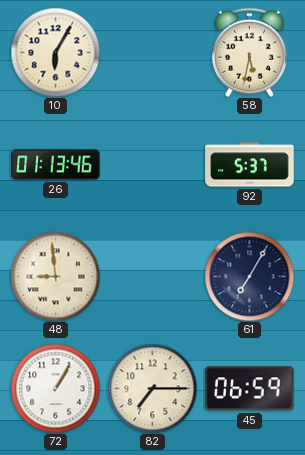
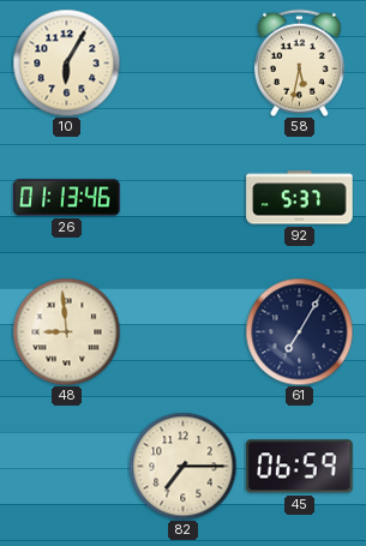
72: 1:05 -> none (55, 388)
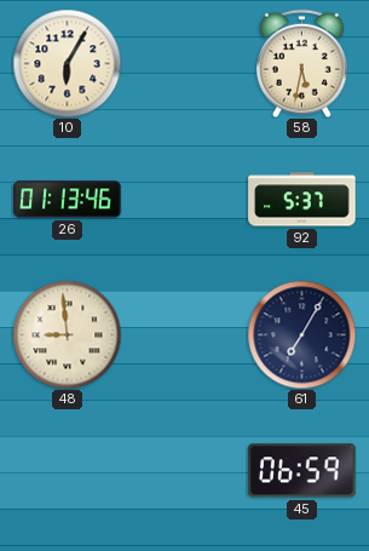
82: 7:15 -> none (182, 466)
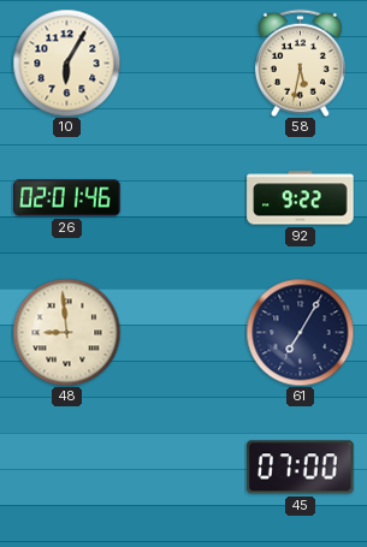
26: 01:13 -> 02:01 (67, 198)
92: 5:37 -> 9:22 (301, 198)
45: 06:59 -> 07:00 (301, 468)
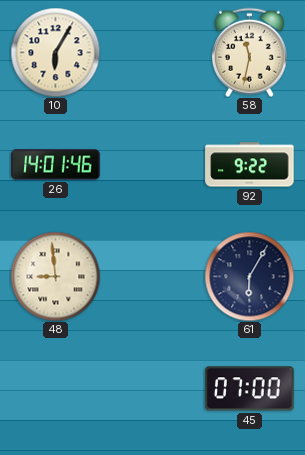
58: 5:32 -> 11:32 (249, 52)
26: 02:01 -> 14:01 (56, 165)
61: 7:05 -> 6:05 (249, 276)
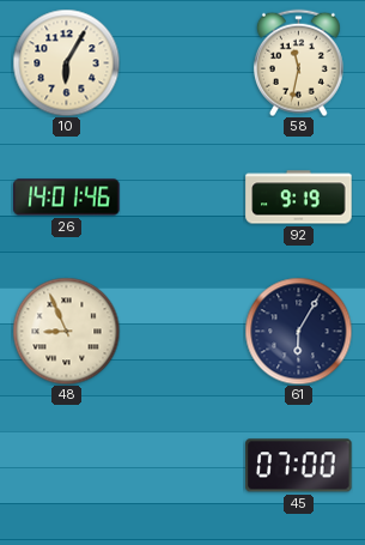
92: 9:22 -> 9:19 (299, 198)
48: 8:59 -> 8:56 (66, 331)
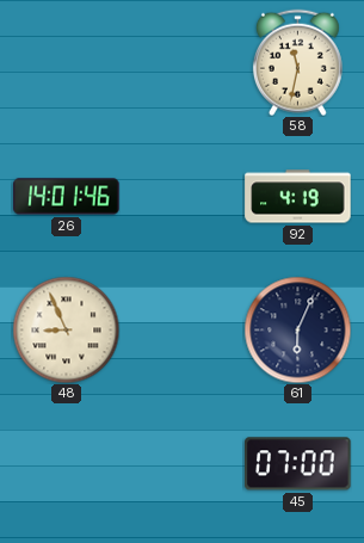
10: 6:05 -> none (66, 62)
92: 9:19 -> 4:19 (298, 197)
61: 6:05 -> 6:04 (297, 329)
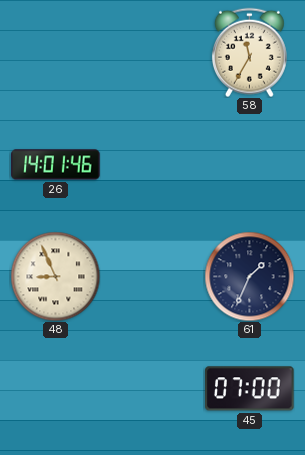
58: 11:32 -> 11:35 (249, 52)
92: 4:19 -> none (298, 197)
61: 6:04 -> 1:34 (249, 276)
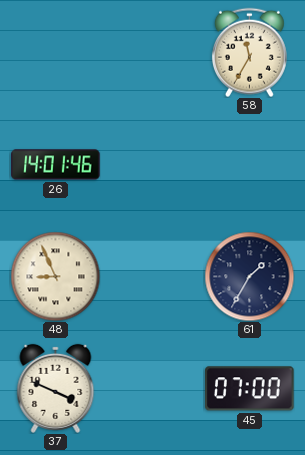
61: 1:34 -> 1:35 (249, 276)
37: none -> 3:49 (56, 388)
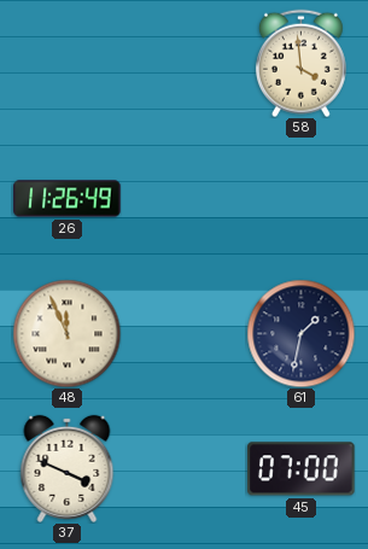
58: 11:35 -> 3:59 (300, 63)
26: 14:01 -> 11:26 (68, 199)
48: 8:56 -> 11:56 (66, 333)
61: 1:35 -> 1:32 (300, 333)
